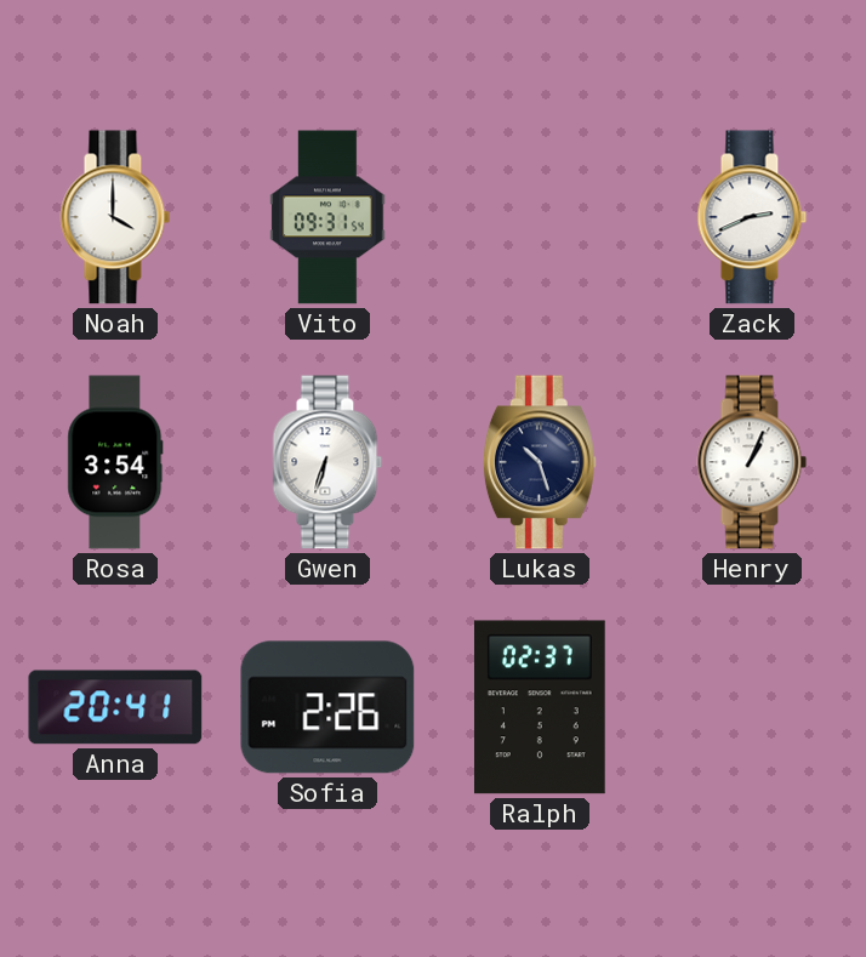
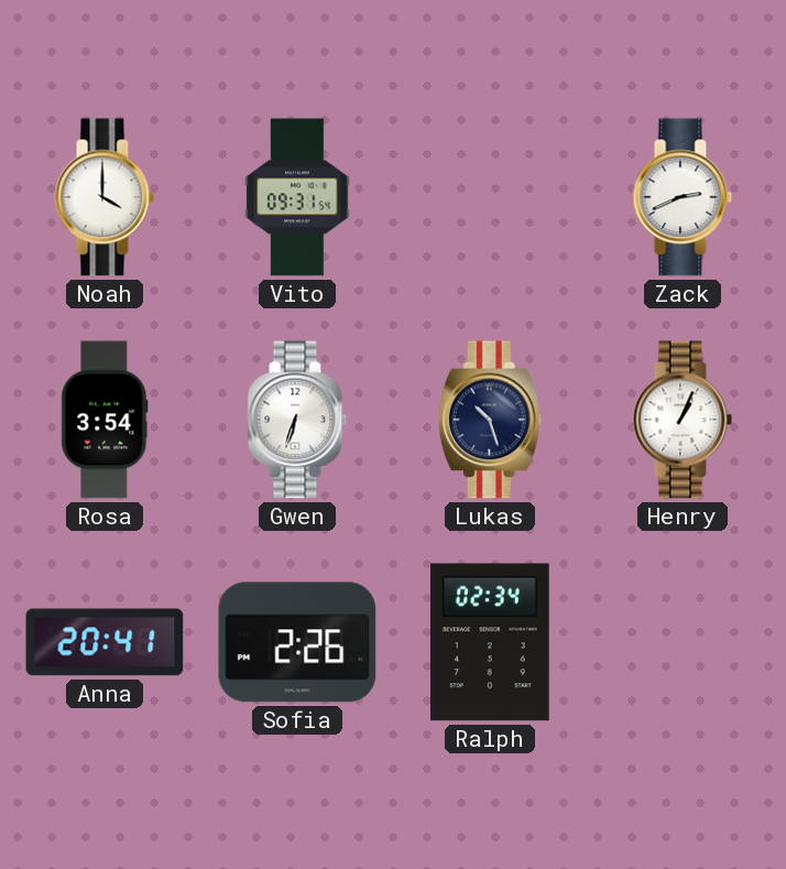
Ralph: 02:37 -> 02:34 (490, 642)
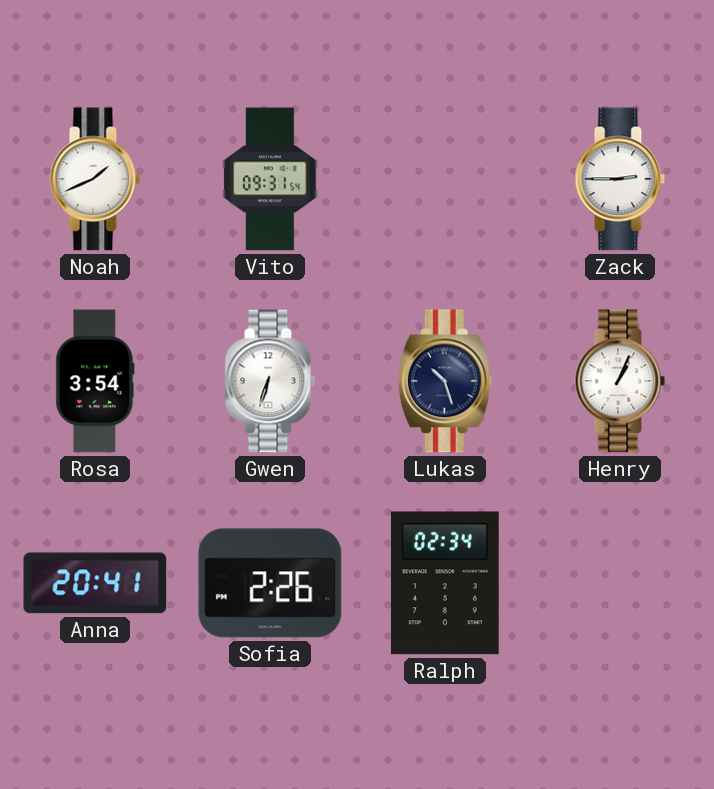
Noah: 4:00 -> 1:41 (95, 179)
Zack: 2:41 -> 2:45 (620, 179)
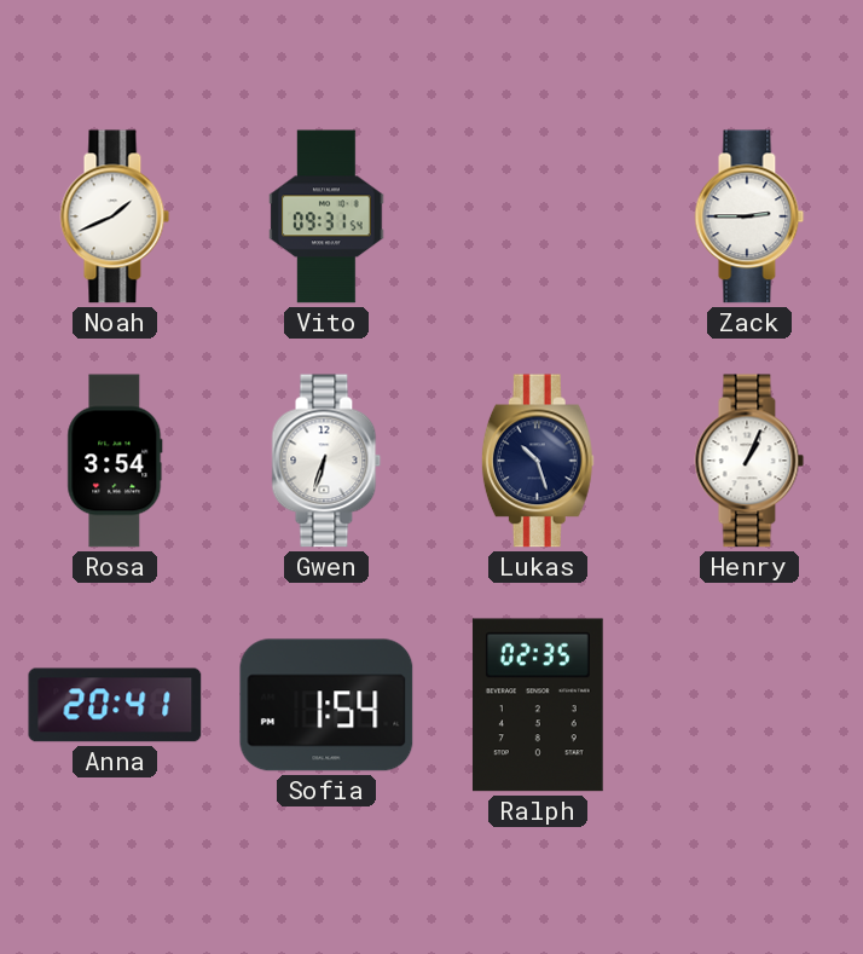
Sofia: 2:26 -> 1:54 (326, 705)
Ralph: 02:34 -> 02:35 (538, 705)
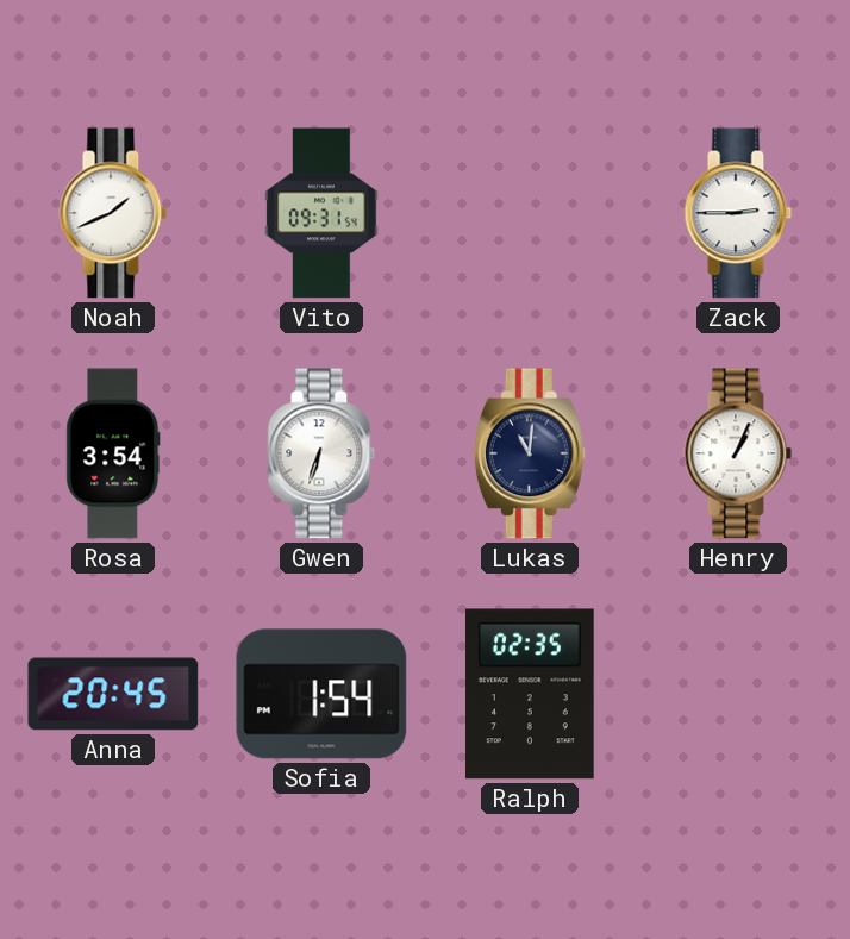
Lukas: 10:27 -> 11:01 (530, 453)
Anna: 20:41 -> 20:45 (113, 694)
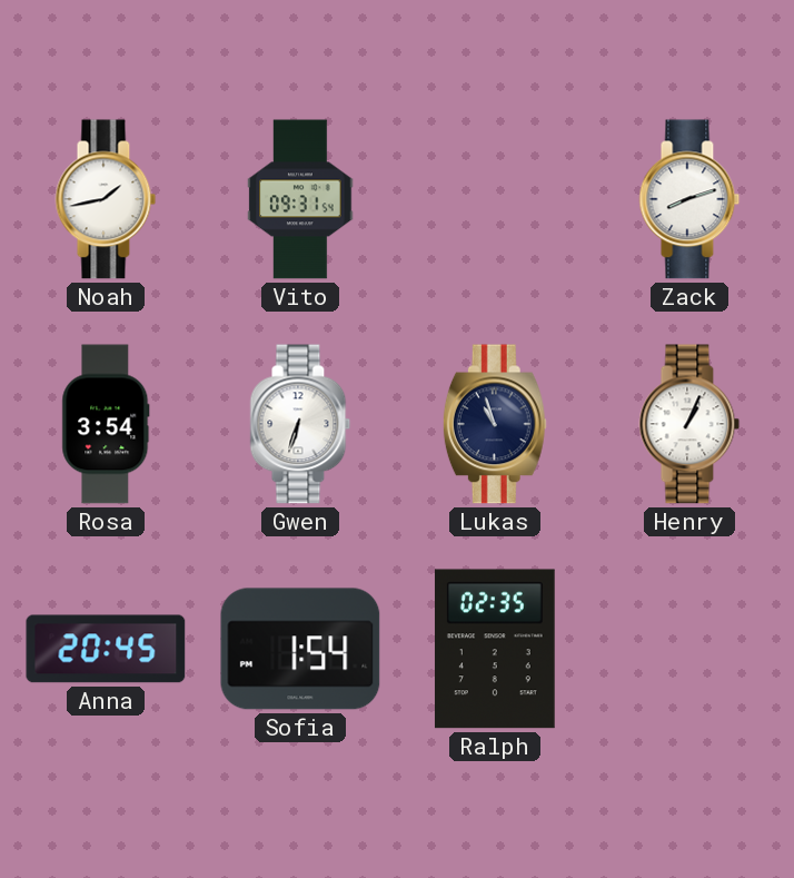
Noah: 1:41 -> 1:43 (106, 199)
Zack: 2:45 -> 8:12 (689, 199)
Lukas: 11:01 -> 10:57 (495, 424)
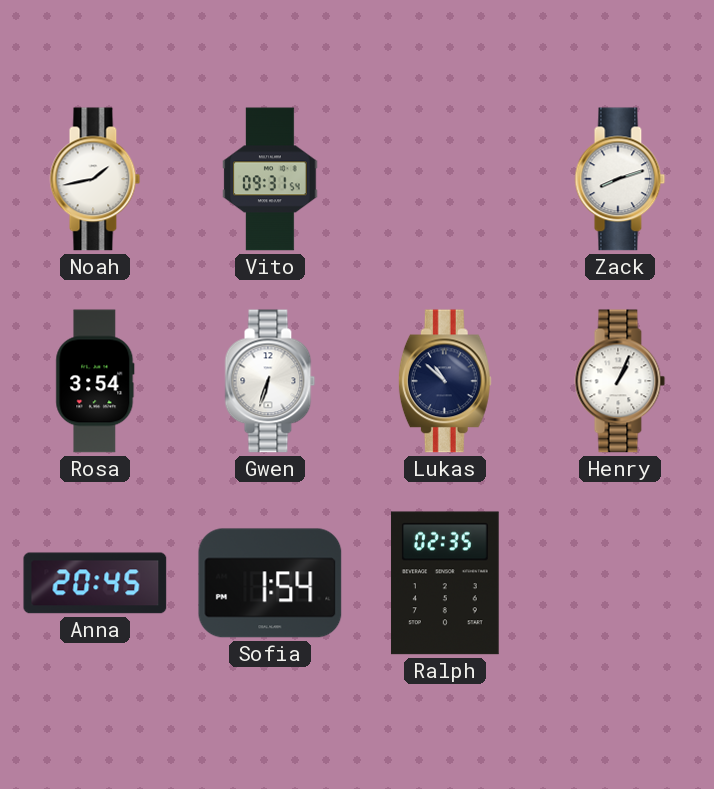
Lukas: 10:57 -> 10:52 (445, 381)
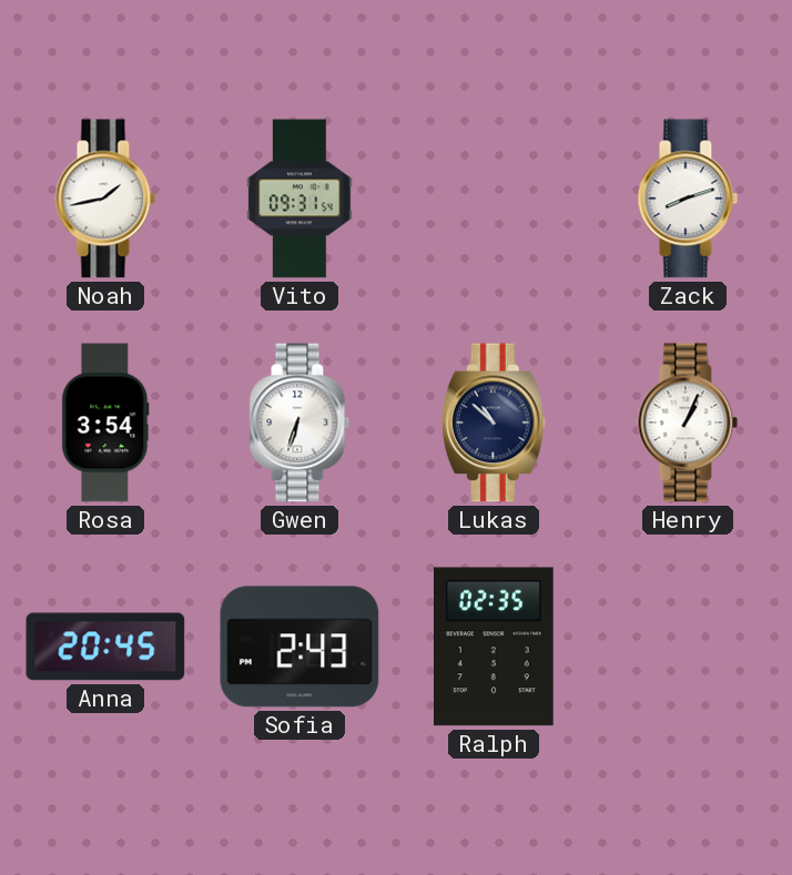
Sofia: 1:54 -> 2:43 (299, 647)
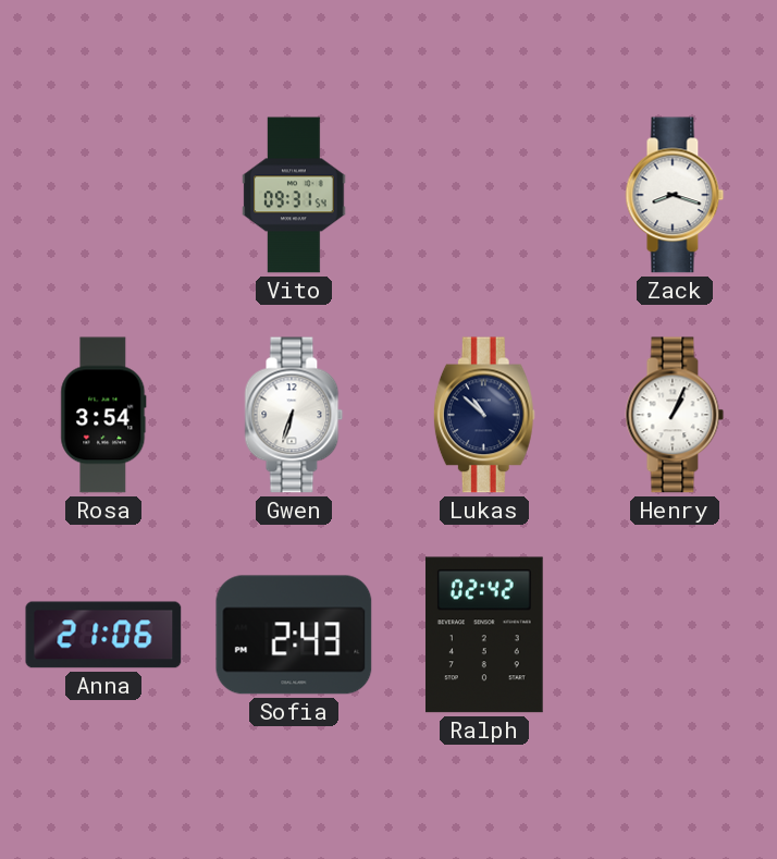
Noah: 1:43 -> none (105, 199)
Zack: 8:12 -> 8:18 (675, 195)
Anna: 20:45 -> 21:06 (103, 635)
Ralph: 02:35 -> 02:42 (484, 635)
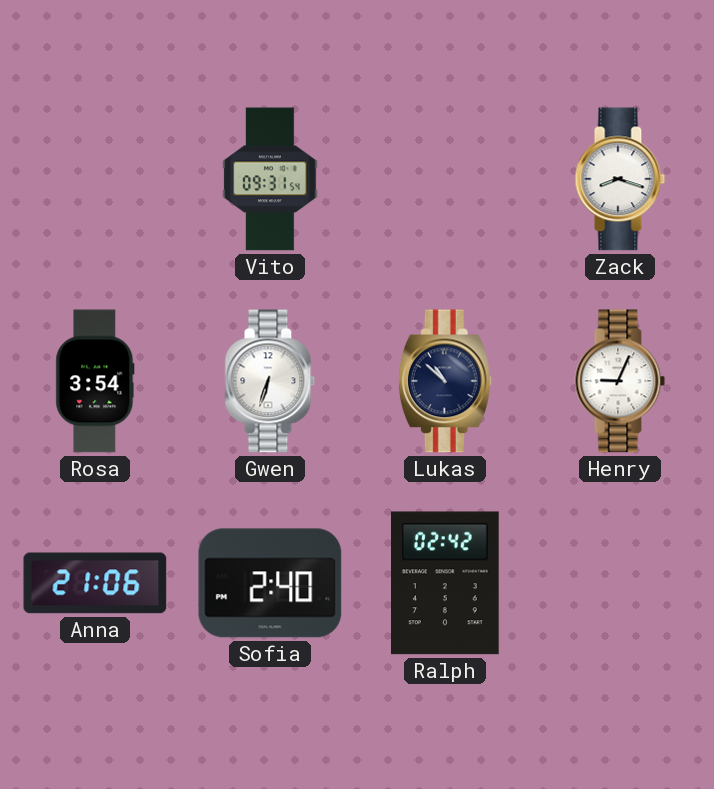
Henry: 1:04 -> 9:04 (620, 381)
Sofia: 2:43 -> 2:40 (270, 583)
